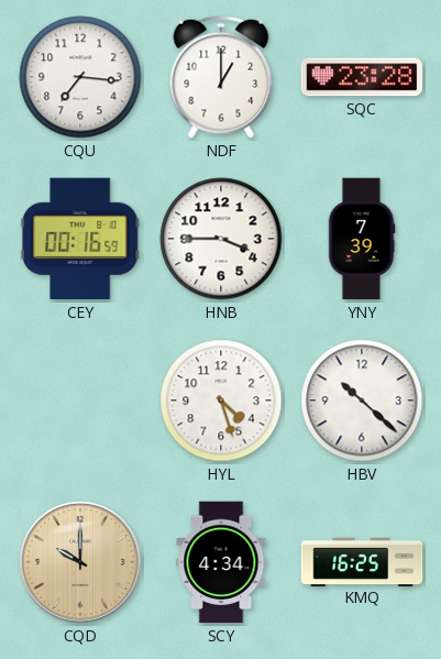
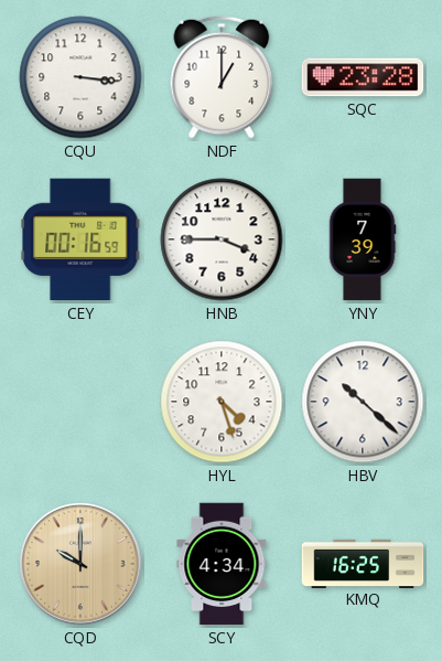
CQU: 7:16 -> 3:16 (80, 77)
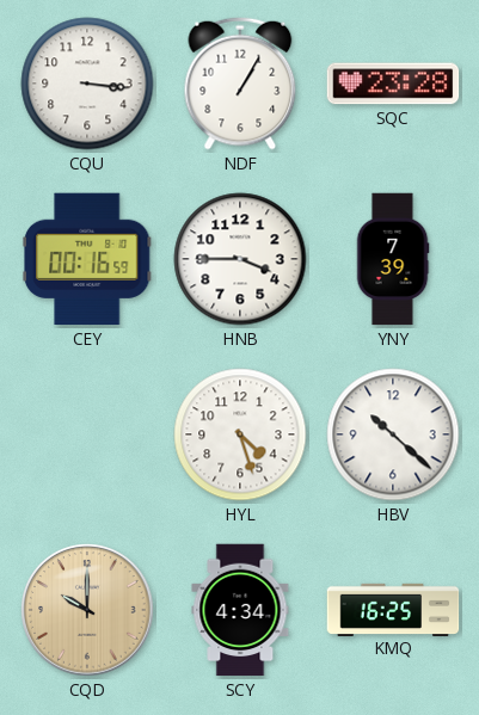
NDF: 1:00 -> 1:05 (240, 84)
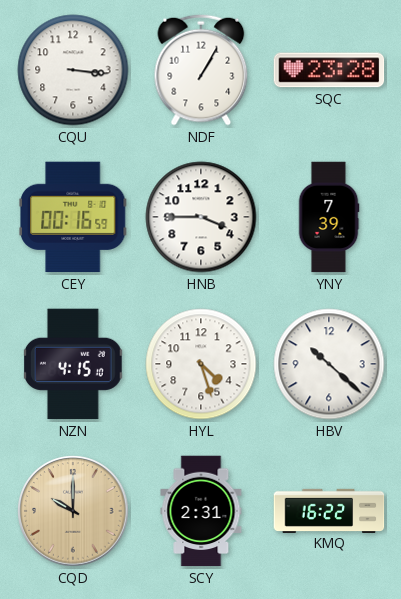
NZN: none -> 4:15 (74, 364)
SCY: 4:34 -> 2:31 (201, 511)
KMQ: 16:25 -> 16:22 (329, 510)
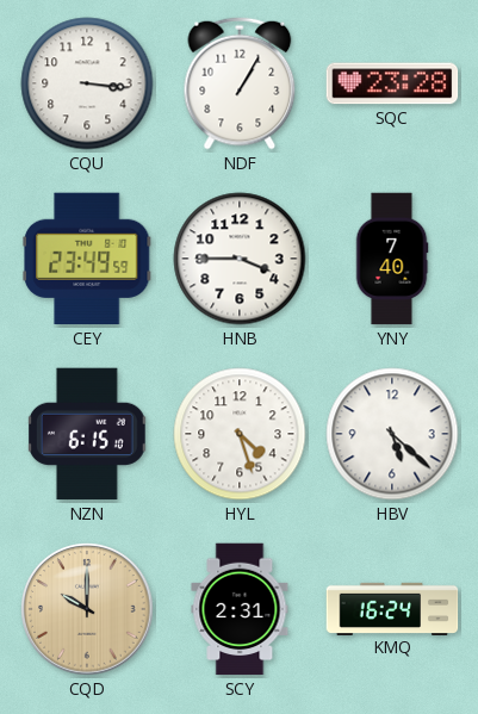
CEY: 00:16 -> 23:49 (87, 259)
YNY: 7:39 -> 7:40 (392, 259)
NZN: 4:15 -> 6:15 (88, 434)
HBV: 10:22 -> 5:22 (392, 434)
KMQ: 16:22 -> 16:24 (392, 608)
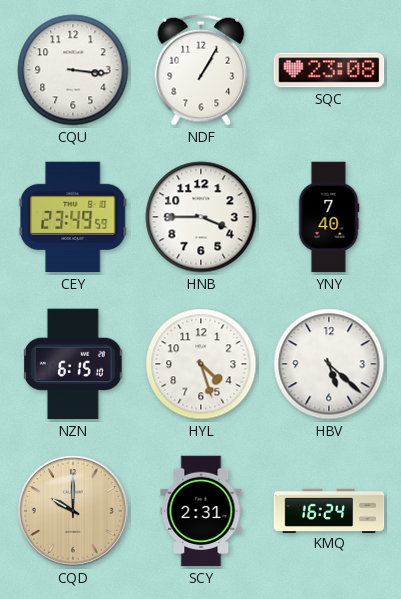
SQC: 23:28 -> 23:08 (329, 70)
